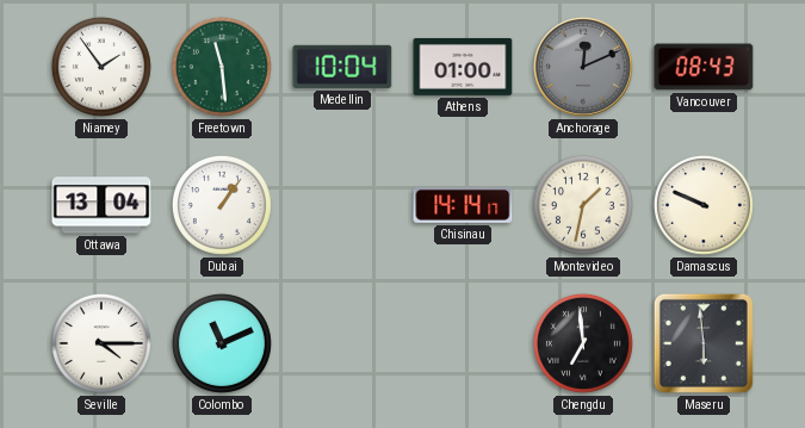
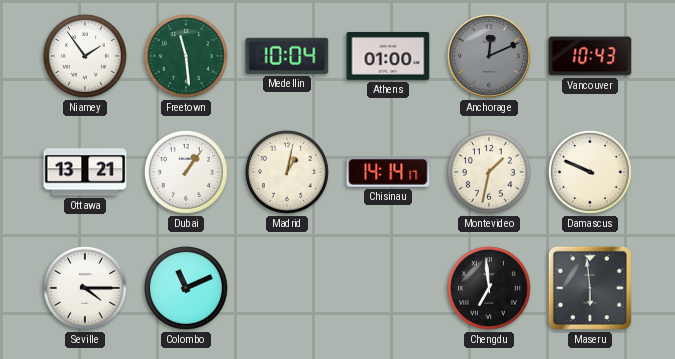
Vancouver: 08:43 -> 10:43 (590, 56)
Ottawa: 13:04 -> 13:21 (85, 172)
Madrid: none -> 1:02 (287, 172)
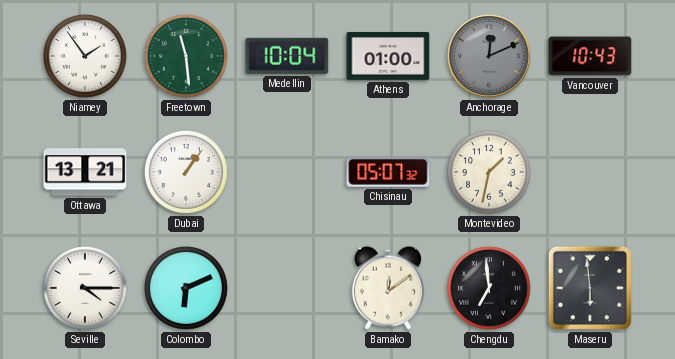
Madrid: 1:02 -> none (287, 172)
Chisinau: 14:14 -> 05:07 (388, 172)
Damascus: 9:49 -> none (590, 172)
Colombo: 11:11 -> 6:11 (186, 288)
Bamako: none -> 12:09 (387, 288)
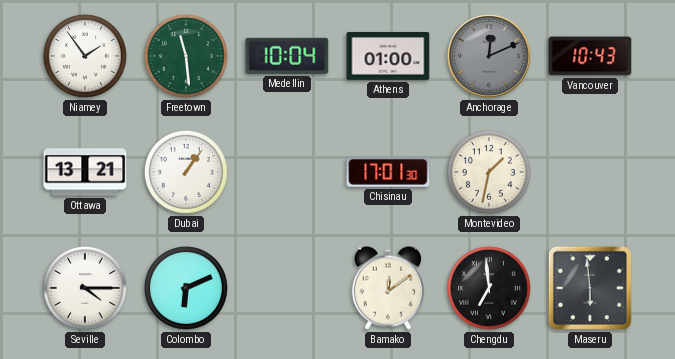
Chisinau: 05:07 -> 17:01 (388, 172)
